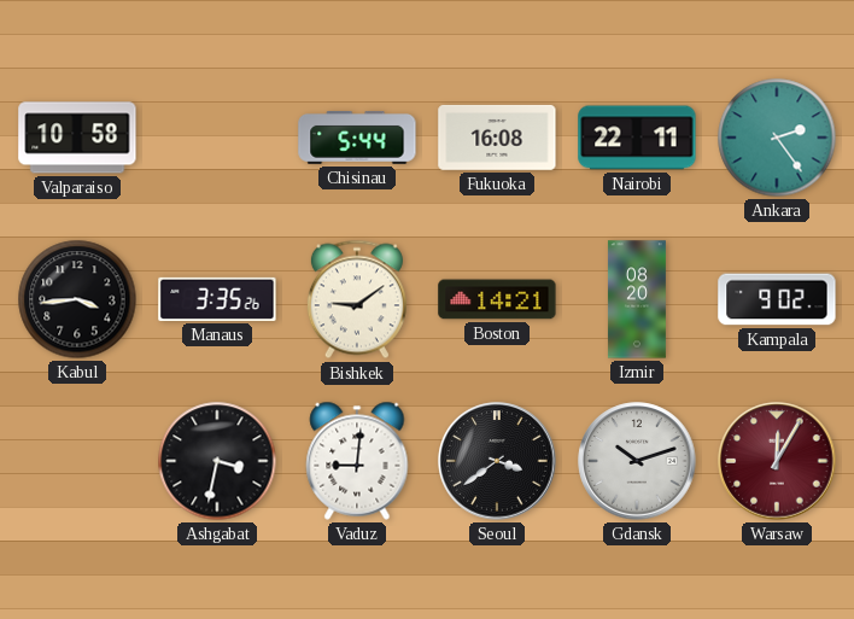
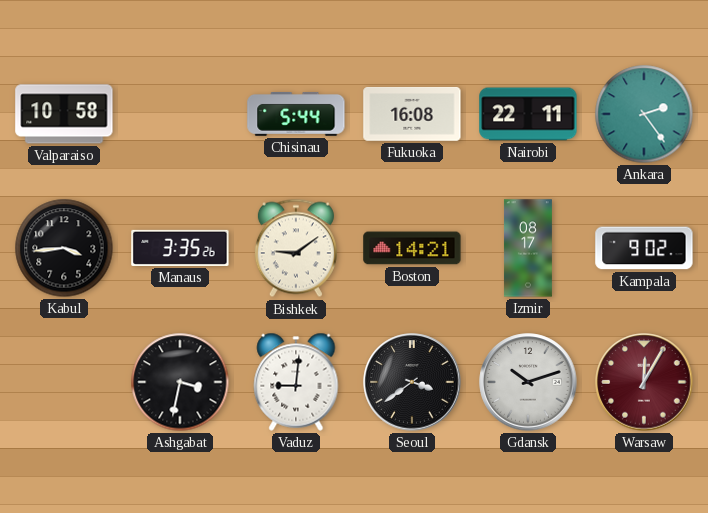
Izmir: 08:20 -> 08:17 (528, 248)
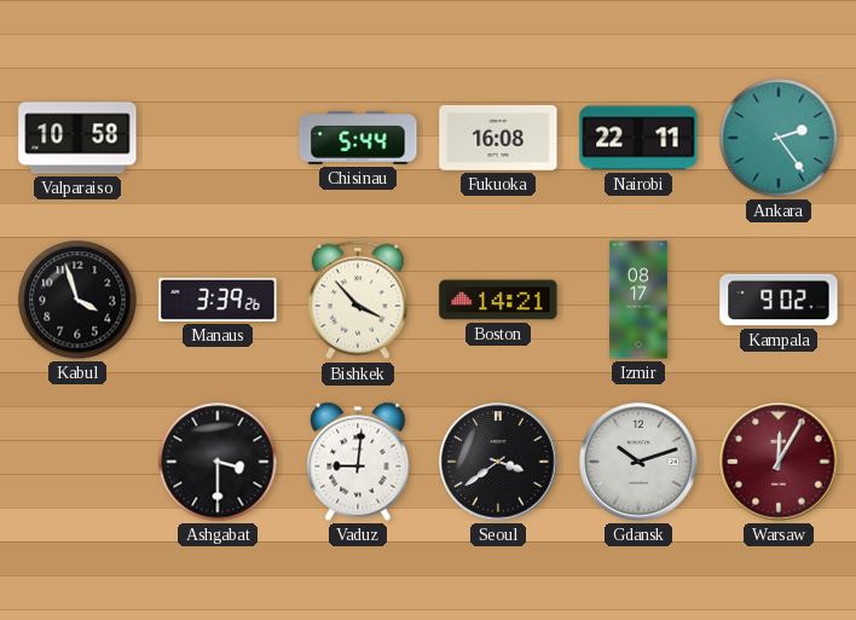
Kabul: 3:44 -> 3:57 (77, 300)
Manaus: 3:35 -> 3:39 (218, 300)
Bishkek: 9:09 -> 3:53 (358, 300)
Ashgabat: 3:32 -> 3:30 (218, 462)
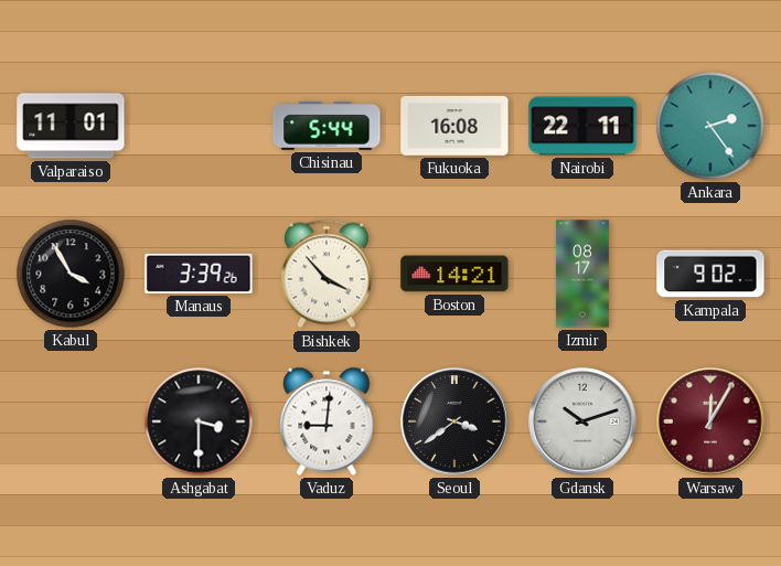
Valparaiso: 10:58 -> 11:01 (71, 126)
Kabul: 3:57 -> 3:55 (71, 274)
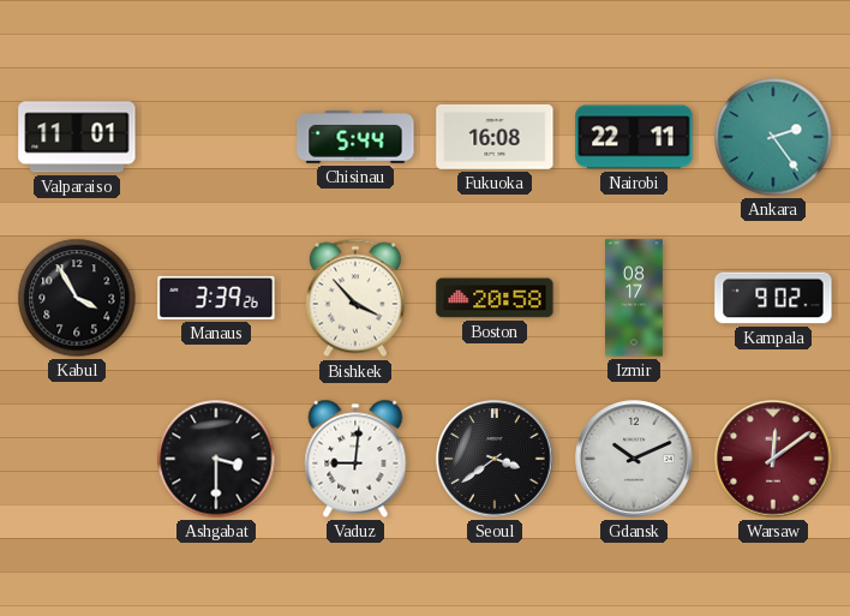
Boston: 14:21 -> 20:58 (495, 298)
Gdansk: 10:12 -> 10:11 (634, 459)
Warsaw: 12:05 -> 12:09 (773, 459)
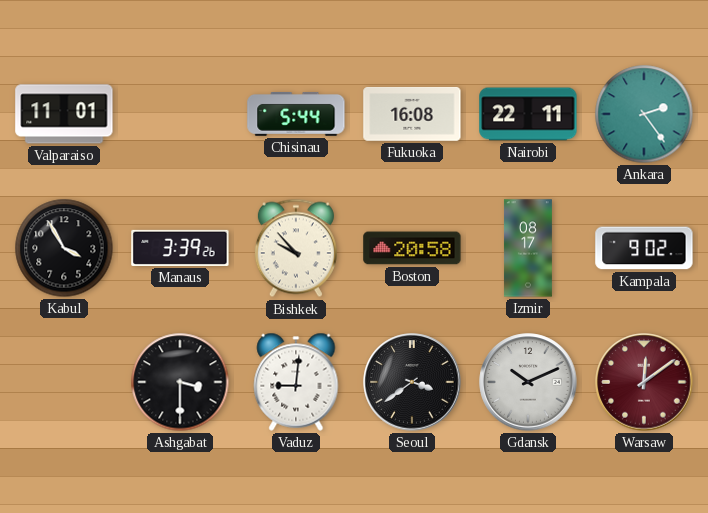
Bishkek: 3:53 -> 9:53 (296, 248)
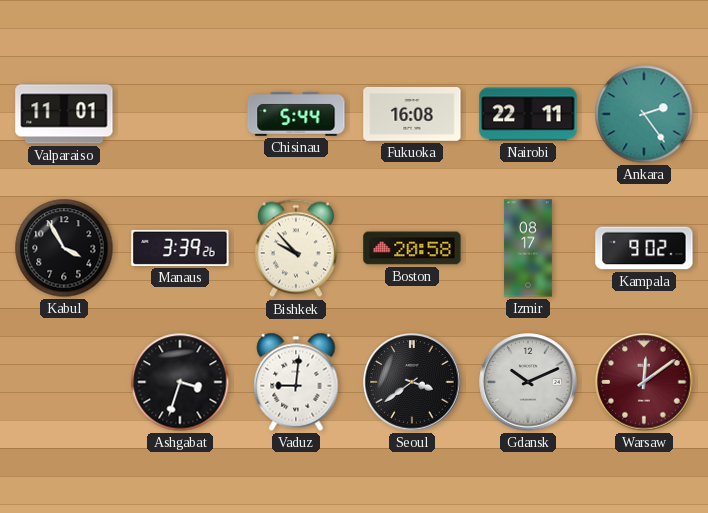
Ashgabat: 3:30 -> 3:33 (180, 382)
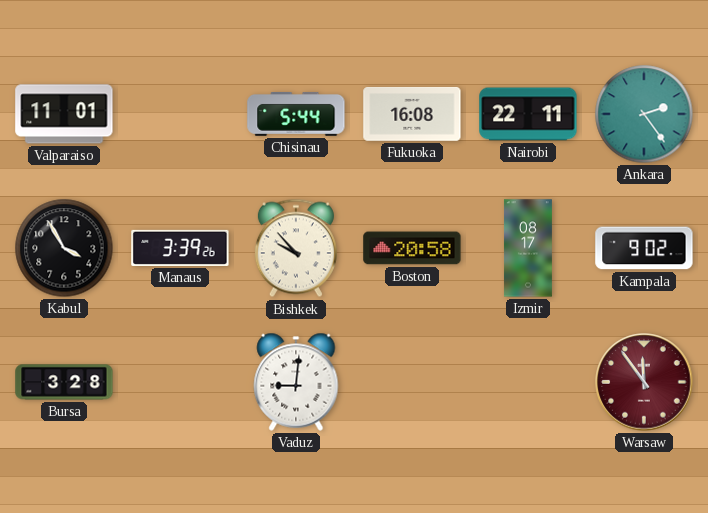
Bursa: none -> 3:28 (64, 382)
Ashgabat: 3:33 -> none (180, 382)
Seoul: 3:39 -> none (412, 382)
Gdansk: 10:11 -> none (528, 382)
Warsaw: 12:09 -> 11:54 (644, 382)
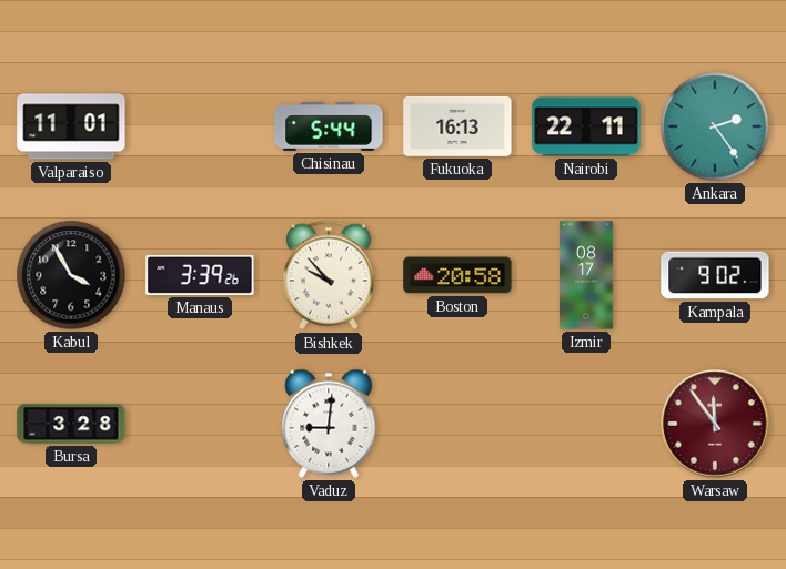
Fukuoka: 16:08 -> 16:13 (457, 126)
